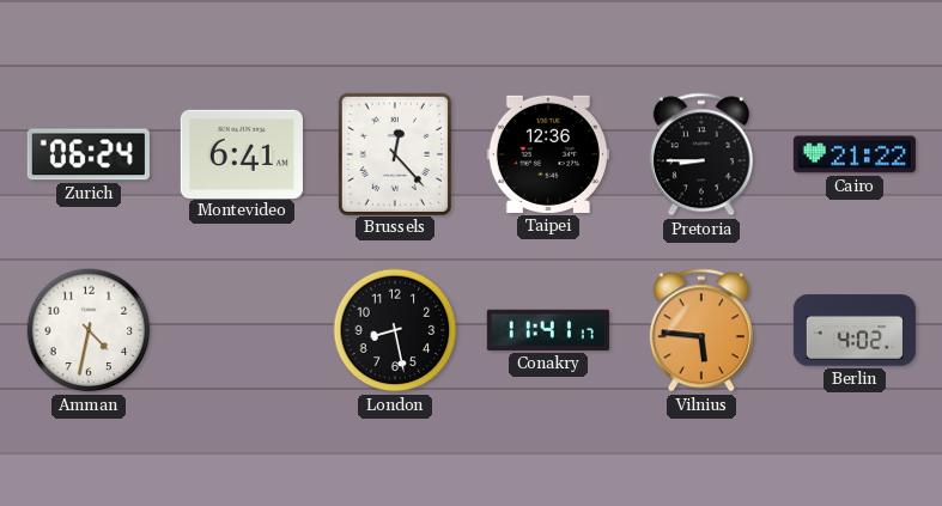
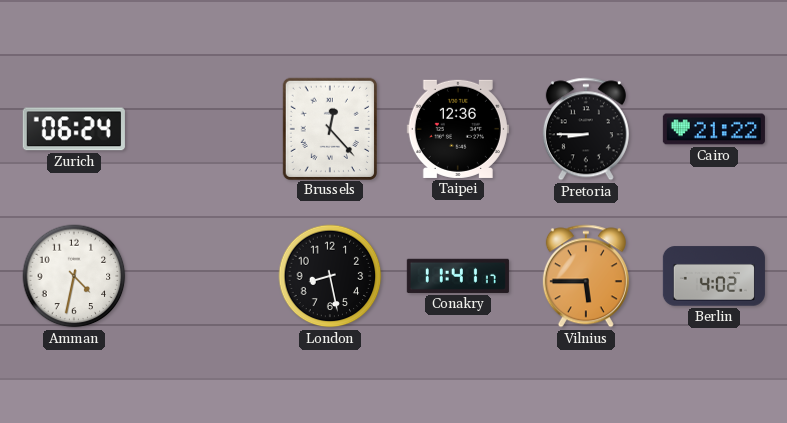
Montevideo: 6:41 -> none (242, 153)
Vilnius: 5:46 -> 5:45 (586, 276)
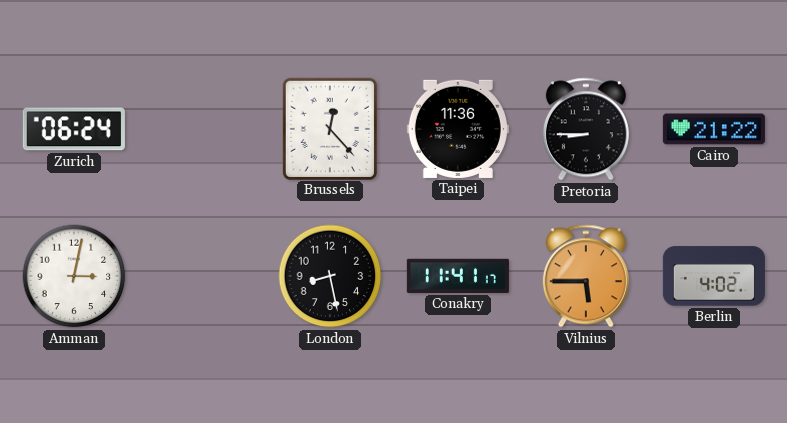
Taipei: 12:36 -> 11:36 (458, 129)
Amman: 4:32 -> 3:02 (74, 276)
